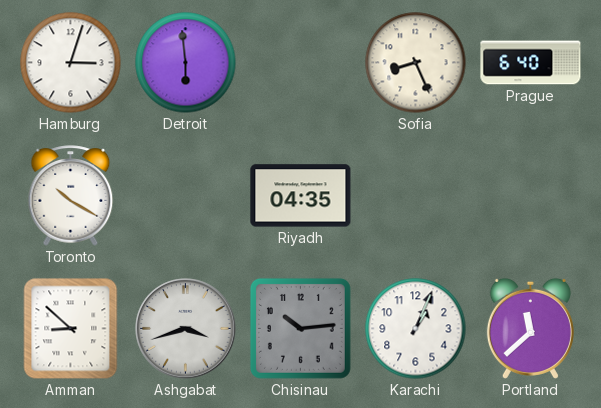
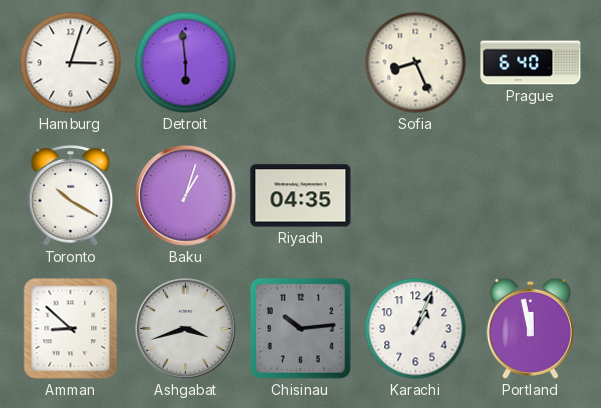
Baku: none -> 1:03 (186, 196)
Portland: 11:38 -> 11:58 (530, 328)
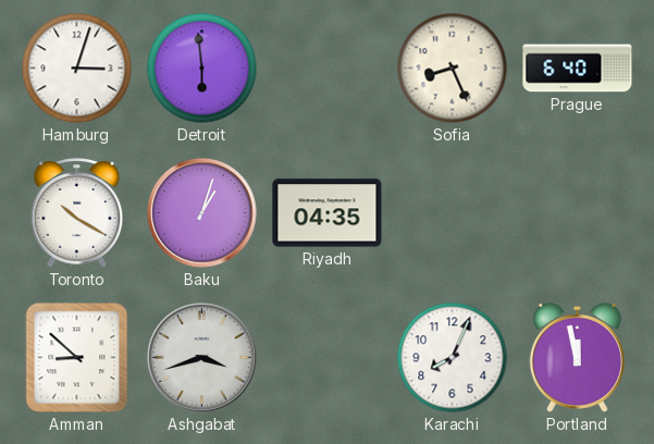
Chisinau: 10:14 -> none (300, 328)
Karachi: 1:04 -> 8:04 (453, 358)
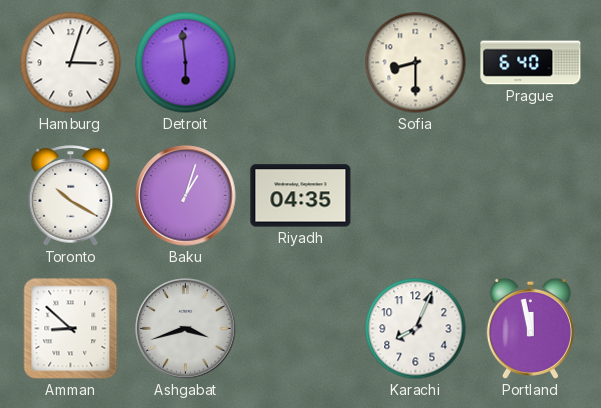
Sofia: 8:26 -> 8:30 (416, 63)
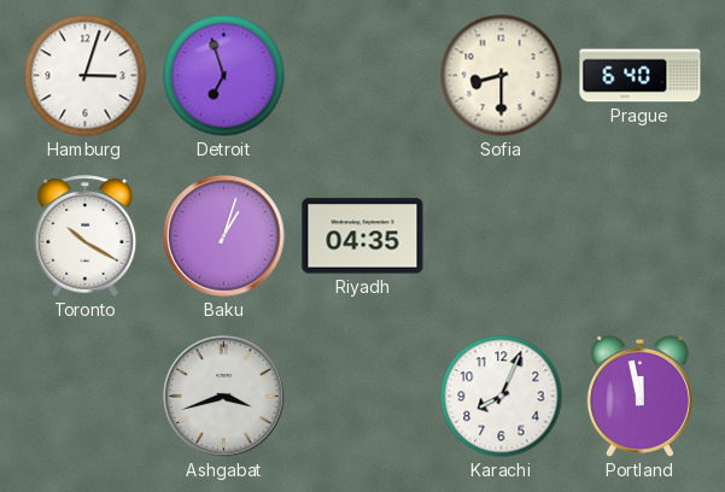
Detroit: 5:59 -> 6:57 (224, 76)
Amman: 8:52 -> none (71, 329)
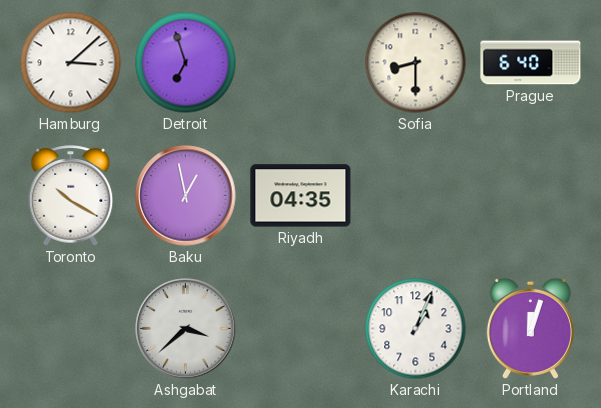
Hamburg: 3:03 -> 3:08 (71, 63)
Baku: 1:03 -> 12:58 (186, 196)
Ashgabat: 3:42 -> 3:38 (186, 329)
Karachi: 8:04 -> 1:04 (416, 329)
Portland: 11:58 -> 12:03 (530, 328)
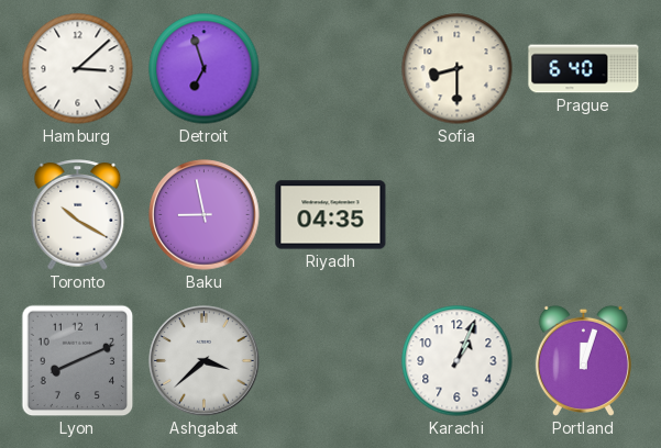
Baku: 12:58 -> 8:58 (205, 215)
Lyon: none -> 8:11 (78, 361)
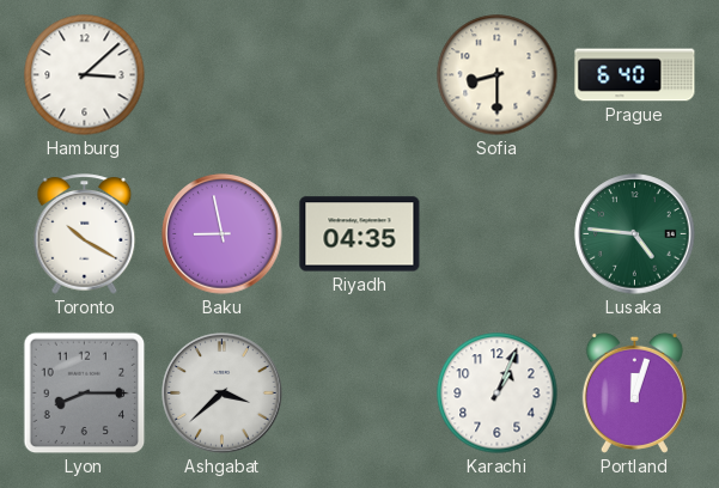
Detroit: 6:57 -> none (205, 69)
Lusaka: none -> 4:46 (635, 234)
Lyon: 8:11 -> 8:15 (85, 394)
